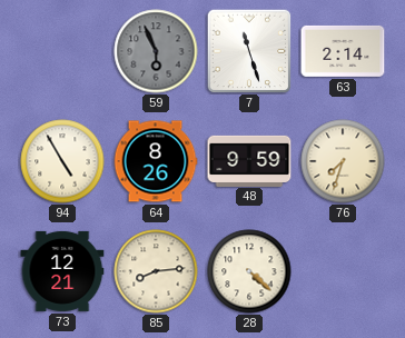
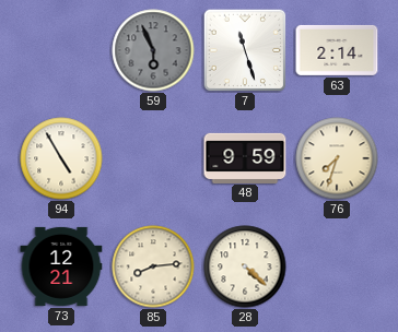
64: 8:26 -> none (156, 161)
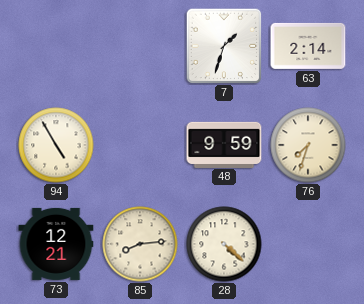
59: 5:56 -> none (153, 50)
7: 11:27 -> 1:33 (224, 46)
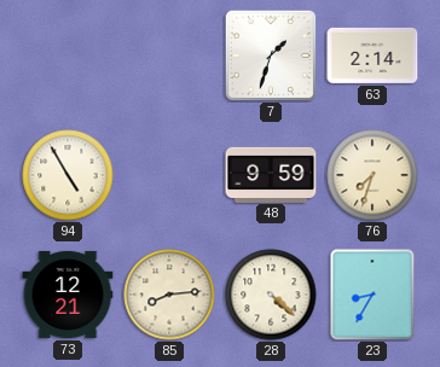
23: none -> 8:35 (372, 295)
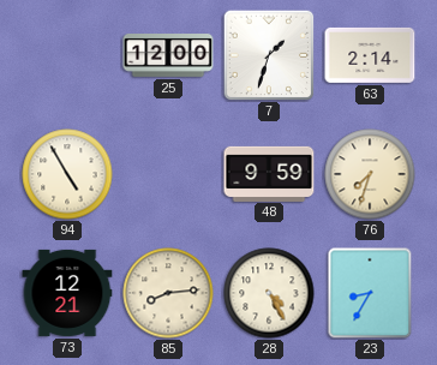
25: none -> 12:00 (168, 56)
28: 4:22 -> 4:25 (269, 293)
